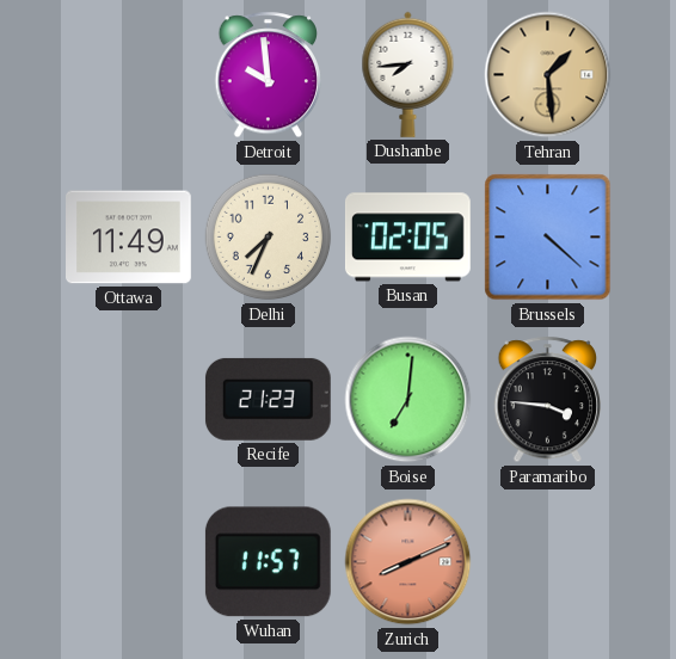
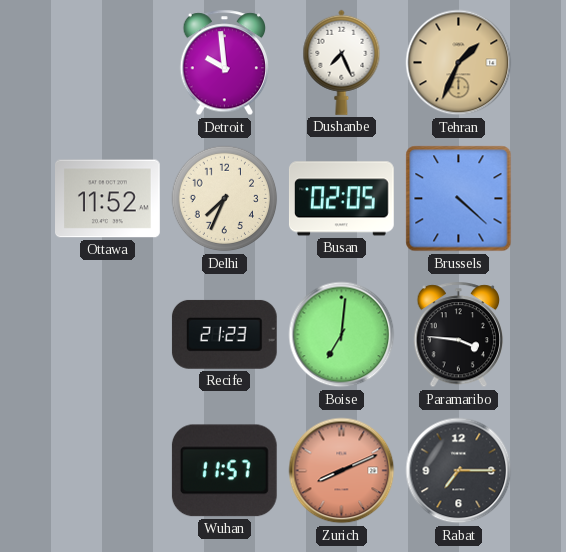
Dushanbe: 7:44 -> 7:26 (342, 62)
Tehran: 1:29 -> 1:34 (459, 63)
Ottawa: 11:49 -> 11:52 (108, 199)
Rabat: none -> 7:15 (459, 471)
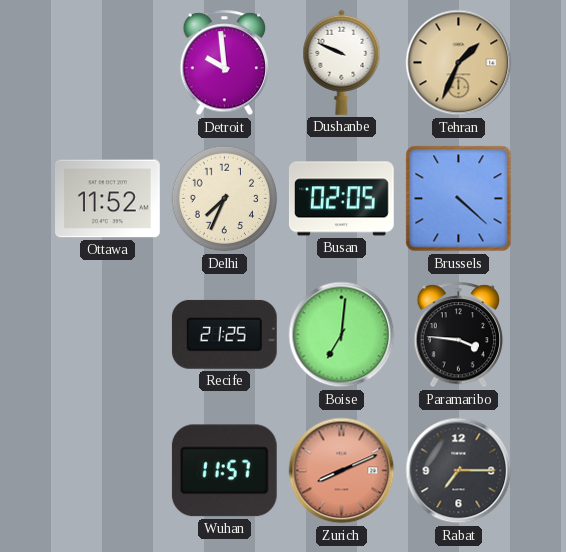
Dushanbe: 7:26 -> 9:49 (342, 62)
Recife: 21:23 -> 21:25 (224, 334)
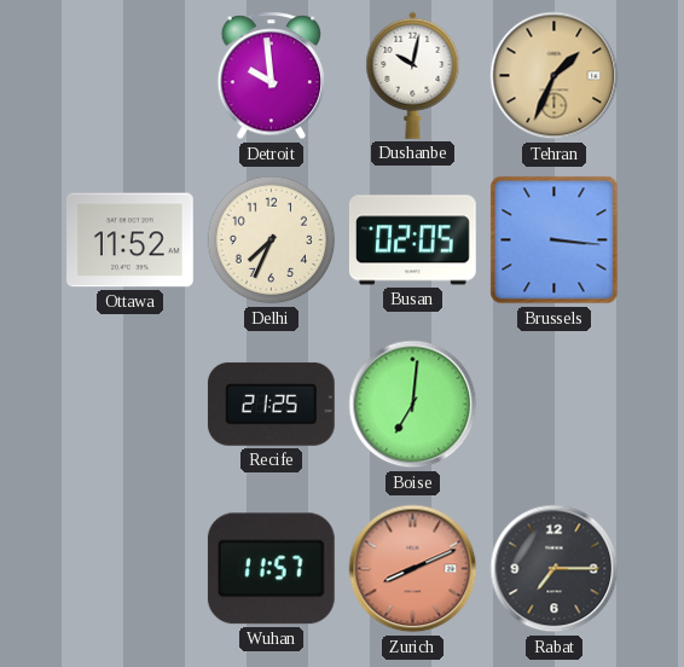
Dushanbe: 9:49 -> 10:02 (413, 75)
Brussels: 4:22 -> 3:16 (555, 240)
Paramaribo: 3:46 -> none (459, 335)
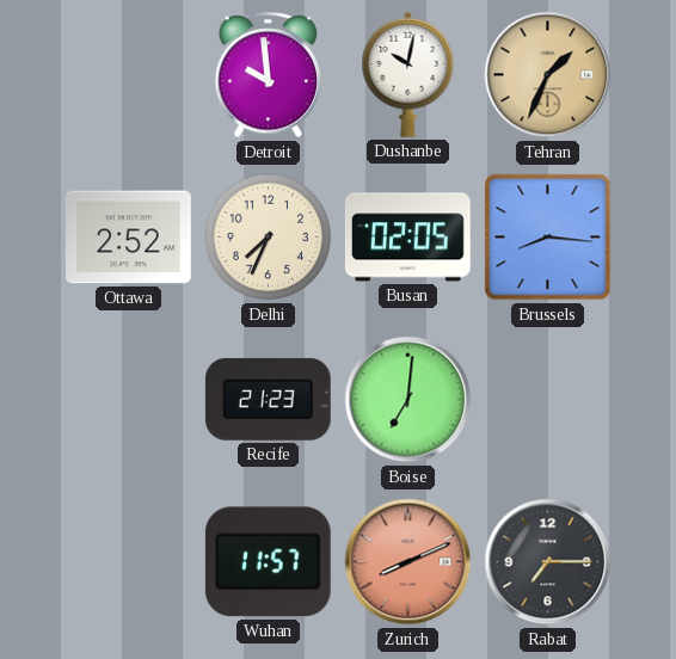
Ottawa: 11:52 -> 2:52 (129, 238)
Brussels: 3:16 -> 8:16 (548, 238)
Recife: 21:25 -> 21:23 (268, 399)
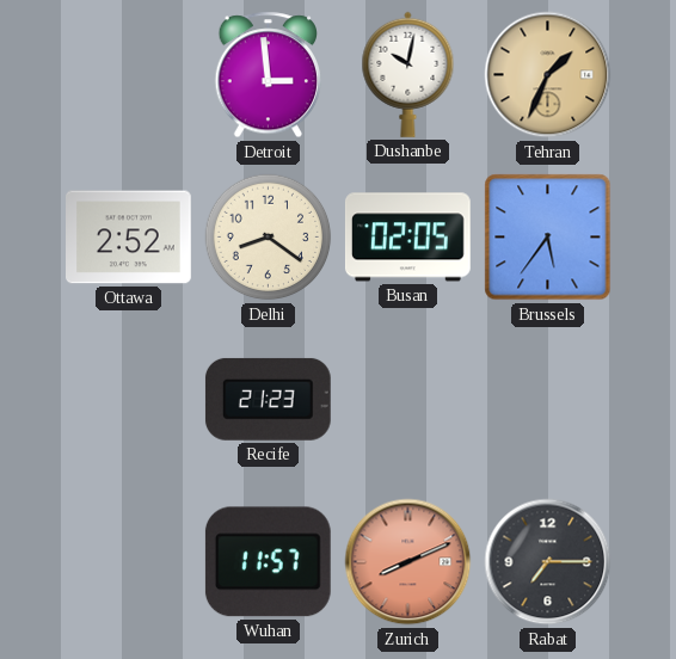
Detroit: 9:59 -> 2:59 (269, 75)
Delhi: 7:34 -> 8:21 (269, 238)
Brussels: 8:16 -> 5:36 (548, 238)
Boise: 7:01 -> none (408, 400)
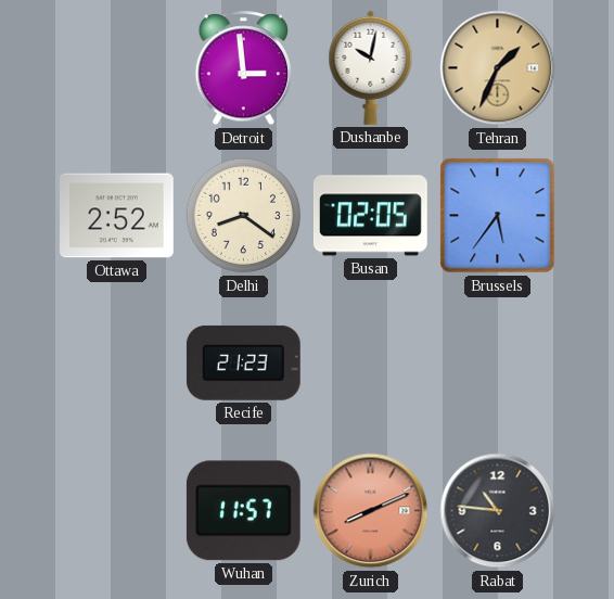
Rabat: 7:15 -> 10:46 (498, 511)
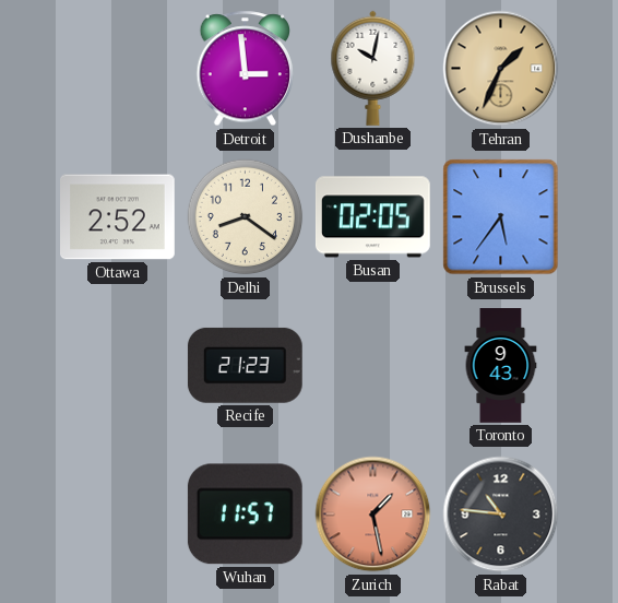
Toronto: none -> 9:43 (501, 366)
Zurich: 8:11 -> 1:28 (373, 515)
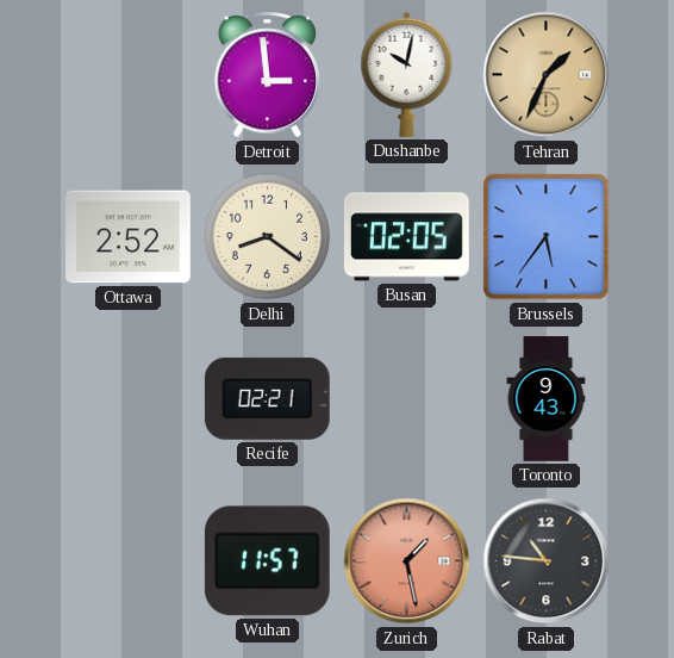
Recife: 21:23 -> 02:21 (267, 398)
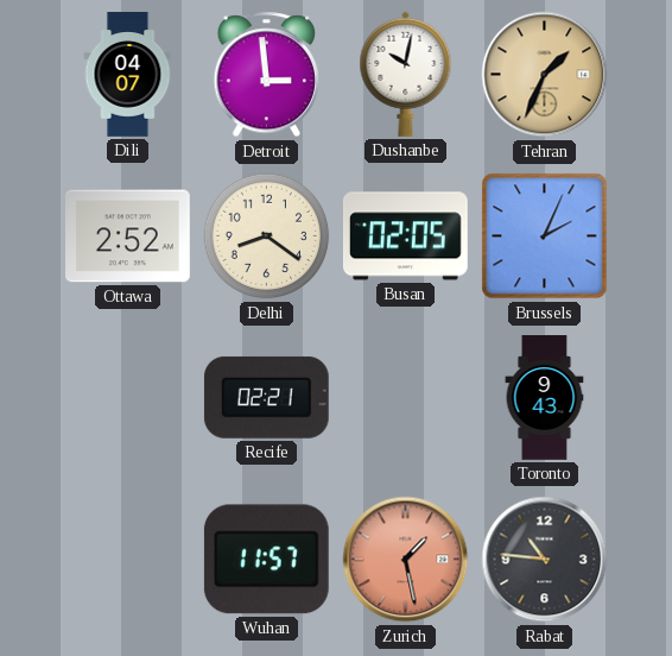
Dili: none -> 04:07 (128, 75)
Brussels: 5:36 -> 2:04 (545, 236)
